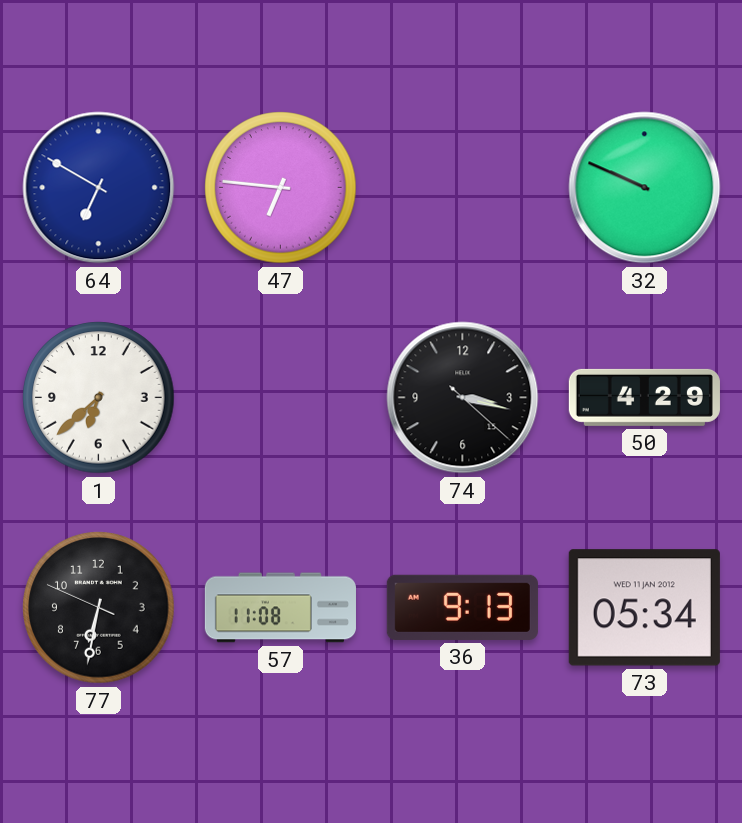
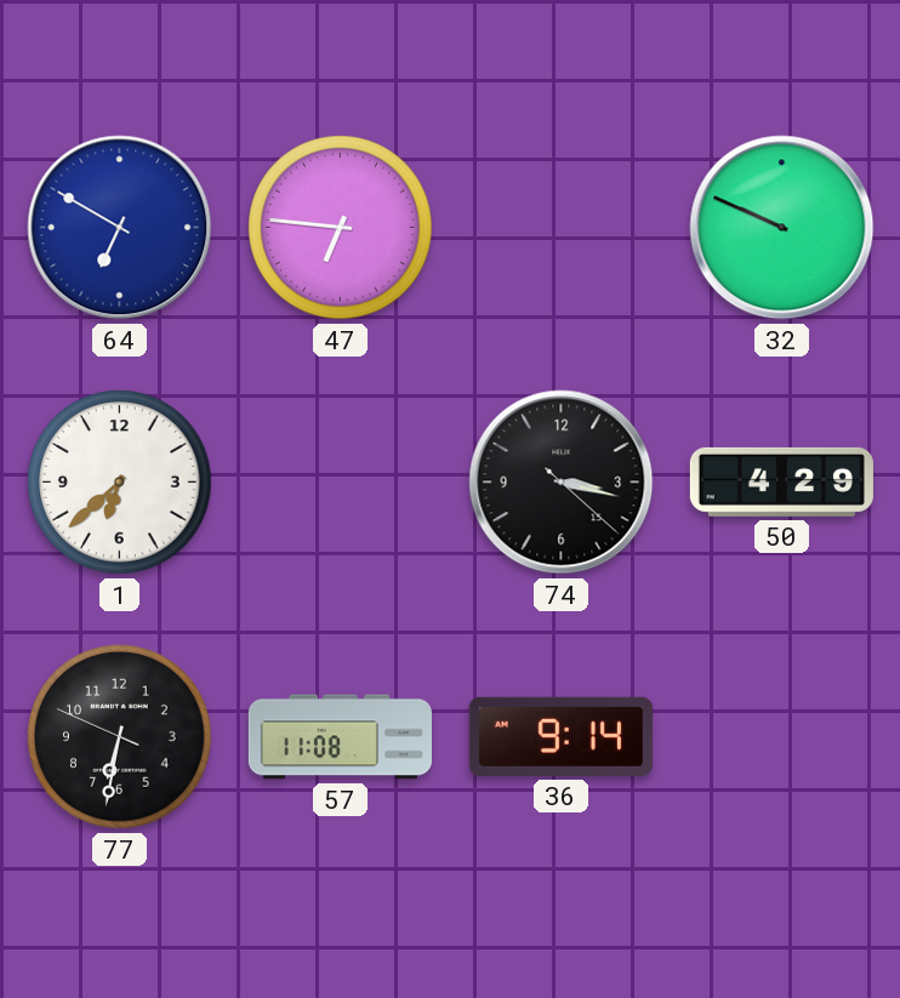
36: 9:13 -> 9:14 (560, 736)
73: 05:34 -> none (644, 608)
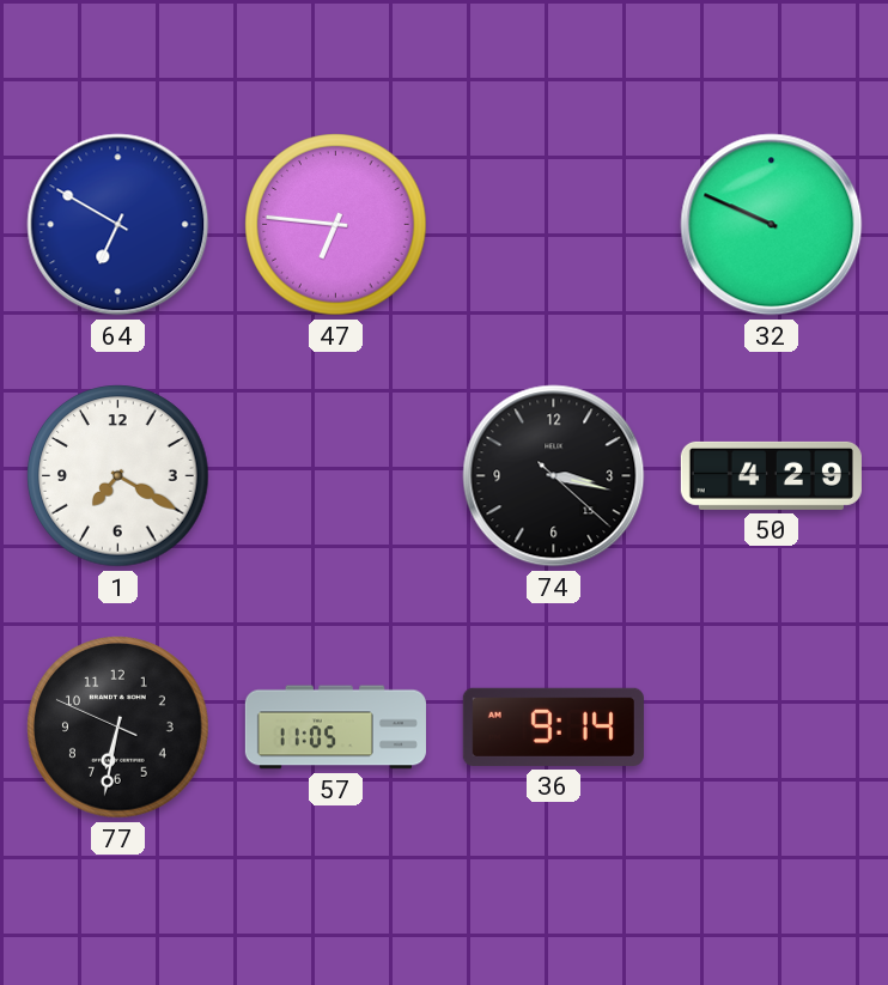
1: 6:38 -> 7:20 (118, 476)
57: 11:08 -> 11:05 (335, 728)
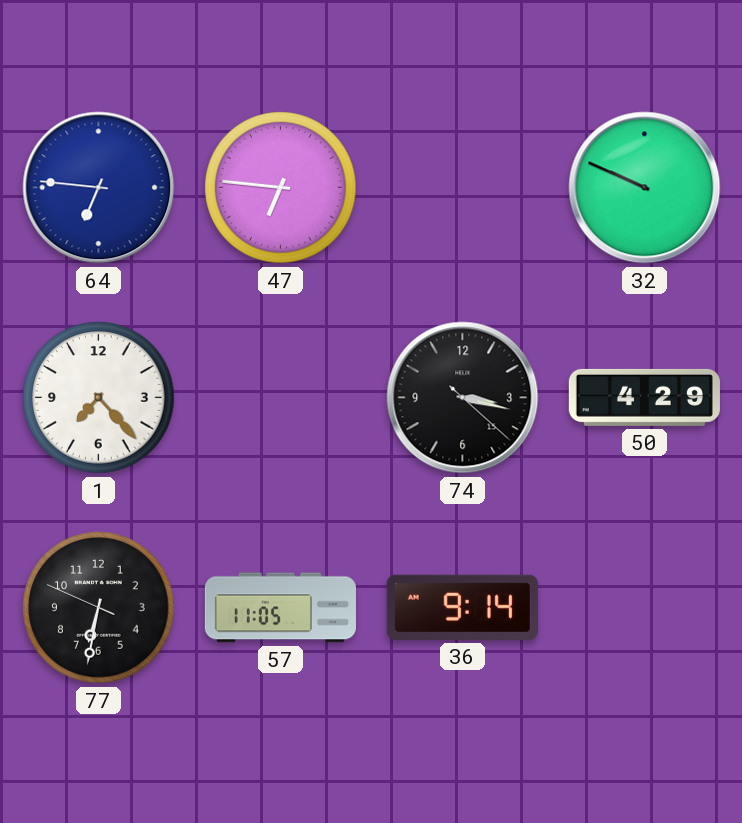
64: 6:50 -> 6:46 (99, 188)
1: 7:20 -> 7:23 (99, 398)
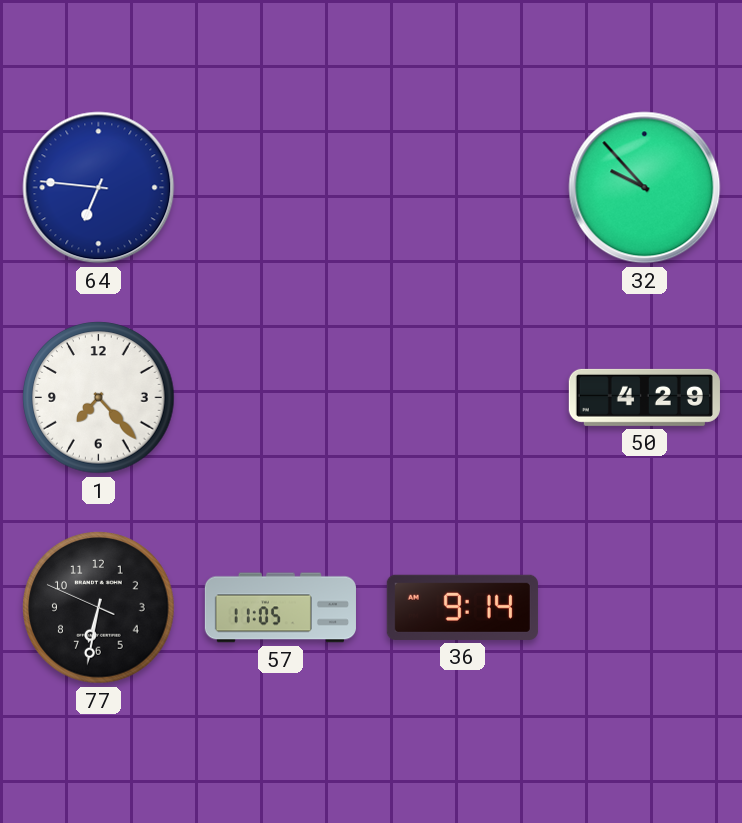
47: 6:46 -> none (281, 188)
32: 9:49 -> 9:53 (645, 188)
74: 3:17 -> none (463, 398)
